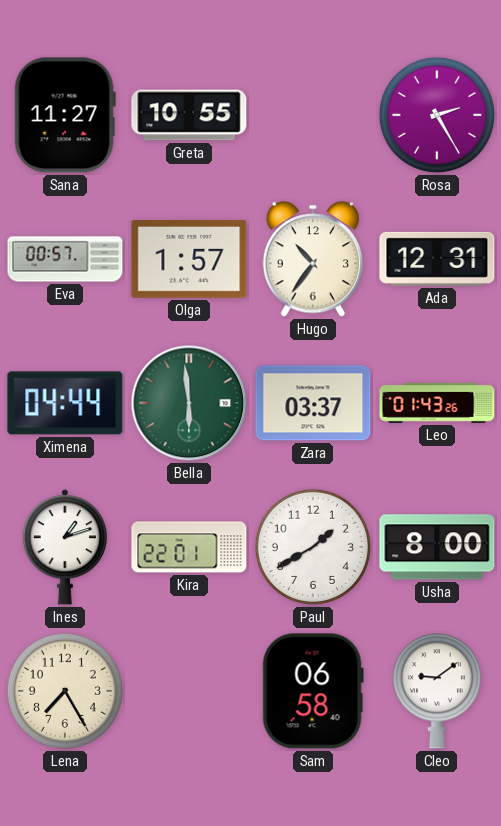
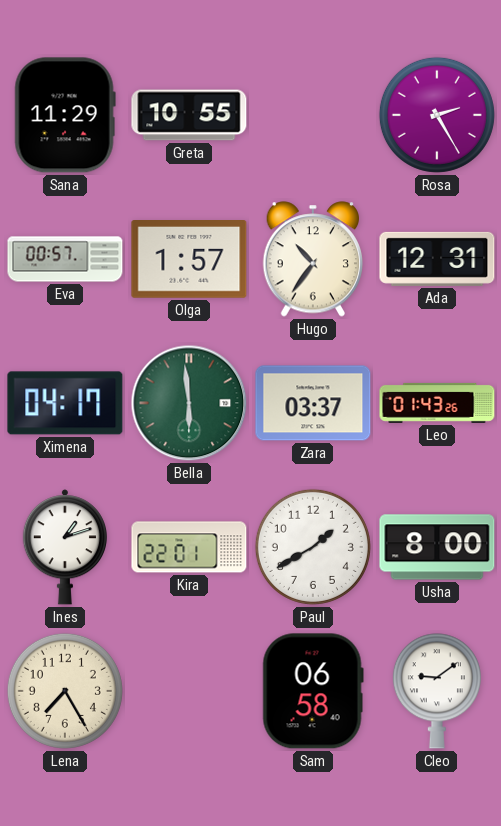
Sana: 11:27 -> 11:29 (65, 115)
Ximena: 04:44 -> 04:17 (65, 403)
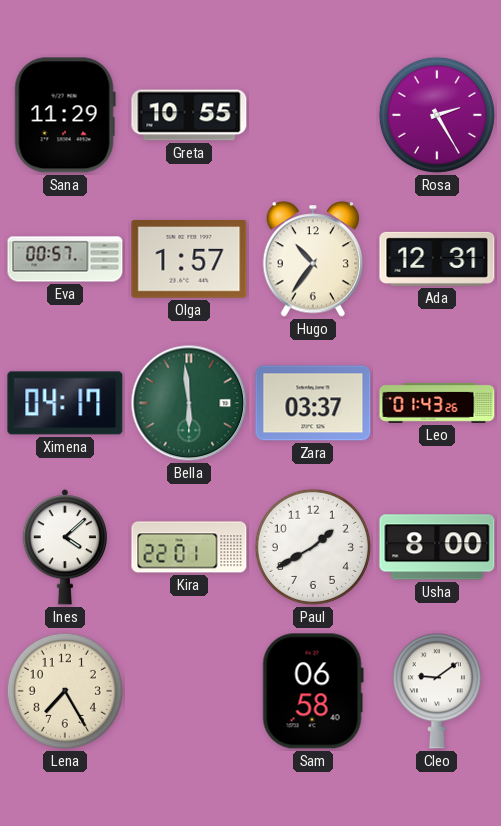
Ines: 1:12 -> 4:08 (64, 547)
